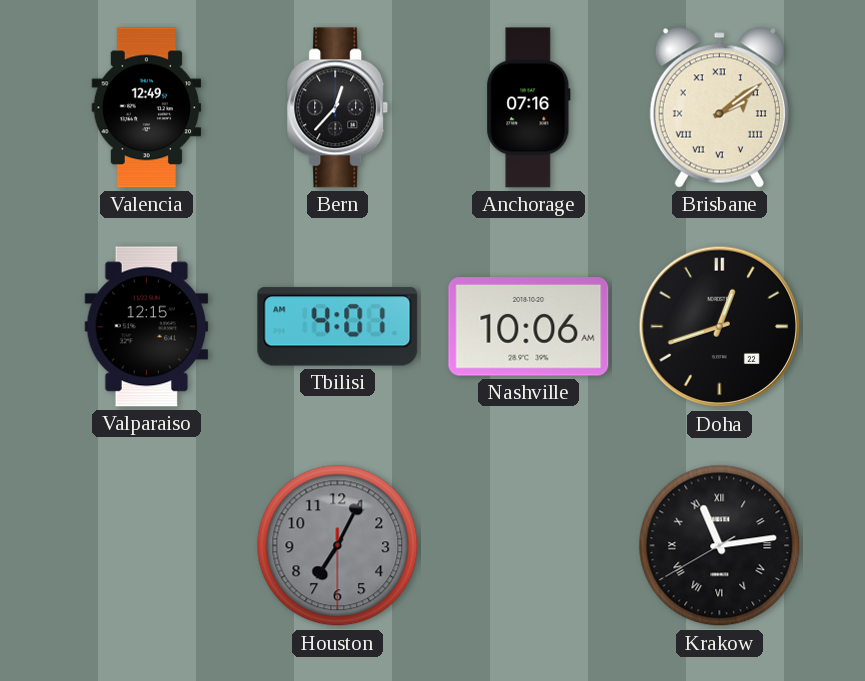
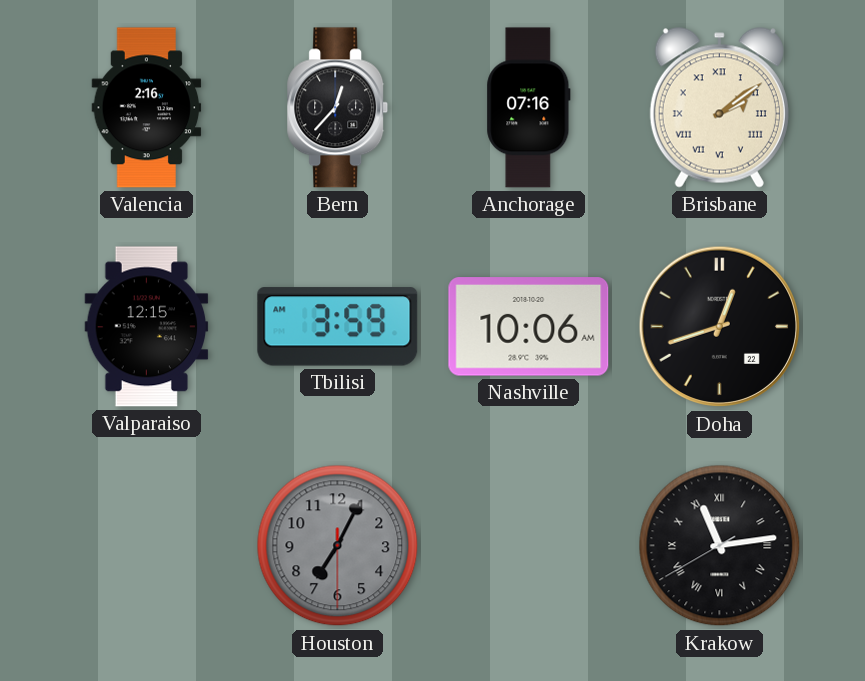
Valencia: 12:49 -> 2:16 (147, 108)
Tbilisi: 4:01 -> 3:59 (338, 327)
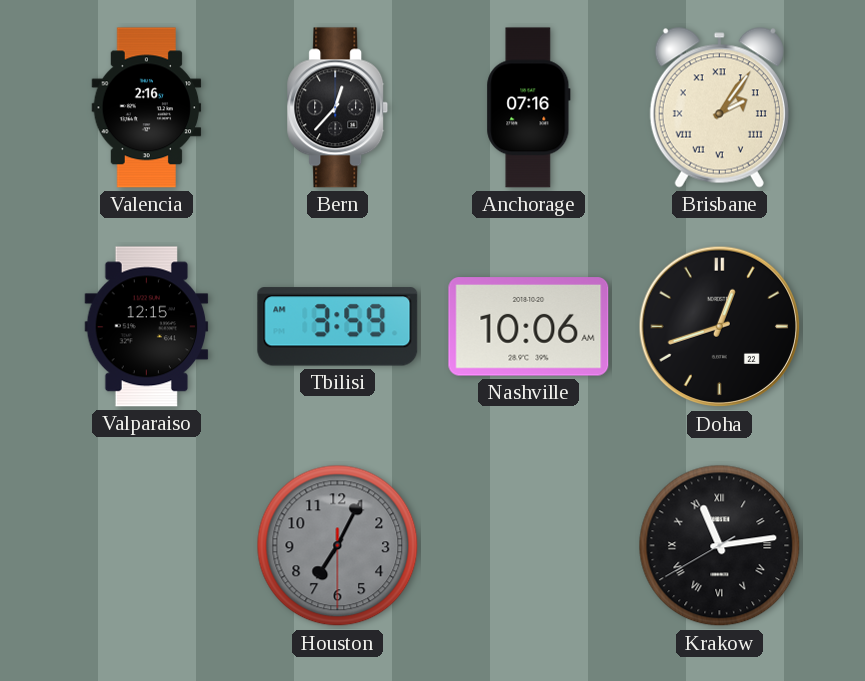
Brisbane: 2:09 -> 2:06 (719, 108)
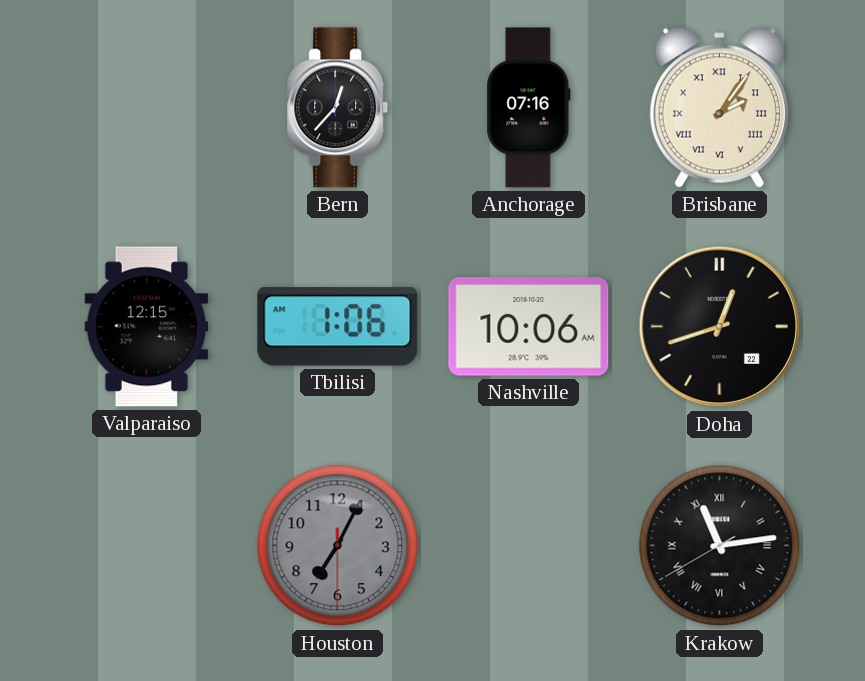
Valencia: 2:16 -> none (147, 108)
Tbilisi: 3:59 -> 1:06 (338, 327)
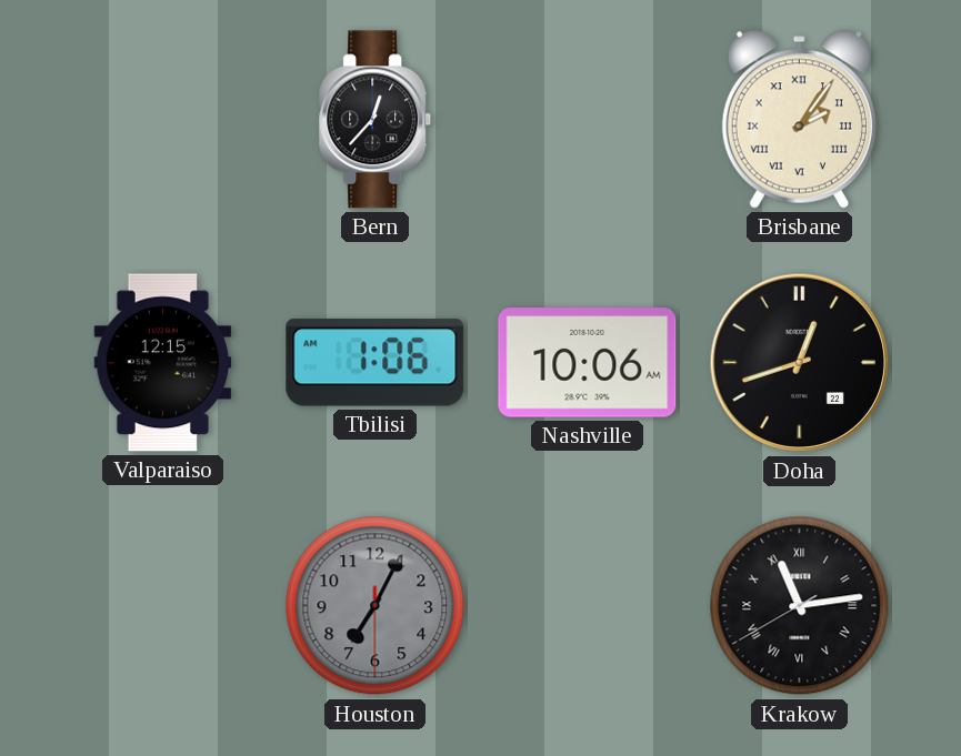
Anchorage: 07:16 -> none (529, 108)
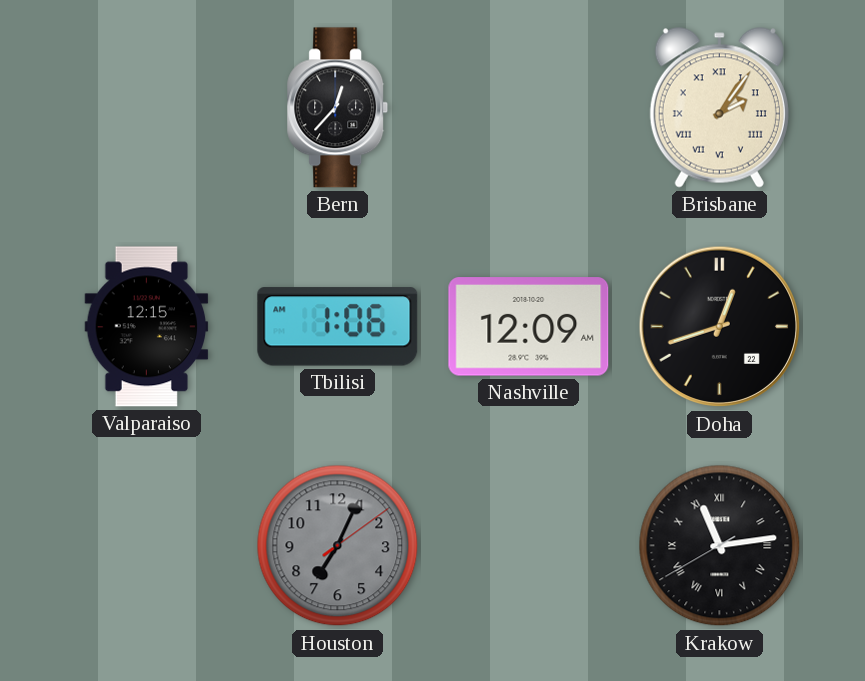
Nashville: 10:06 -> 12:09 (529, 327)
Houston: 7:04:30 -> 7:04:09 (338, 546)
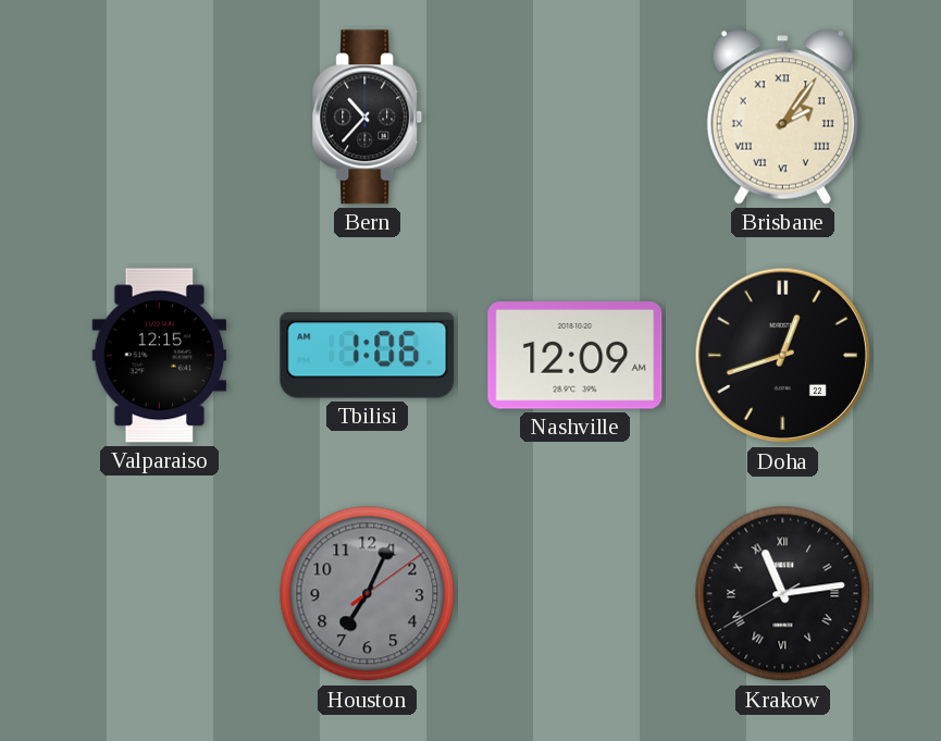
Bern: 12:37 -> 10:37 (368, 118)
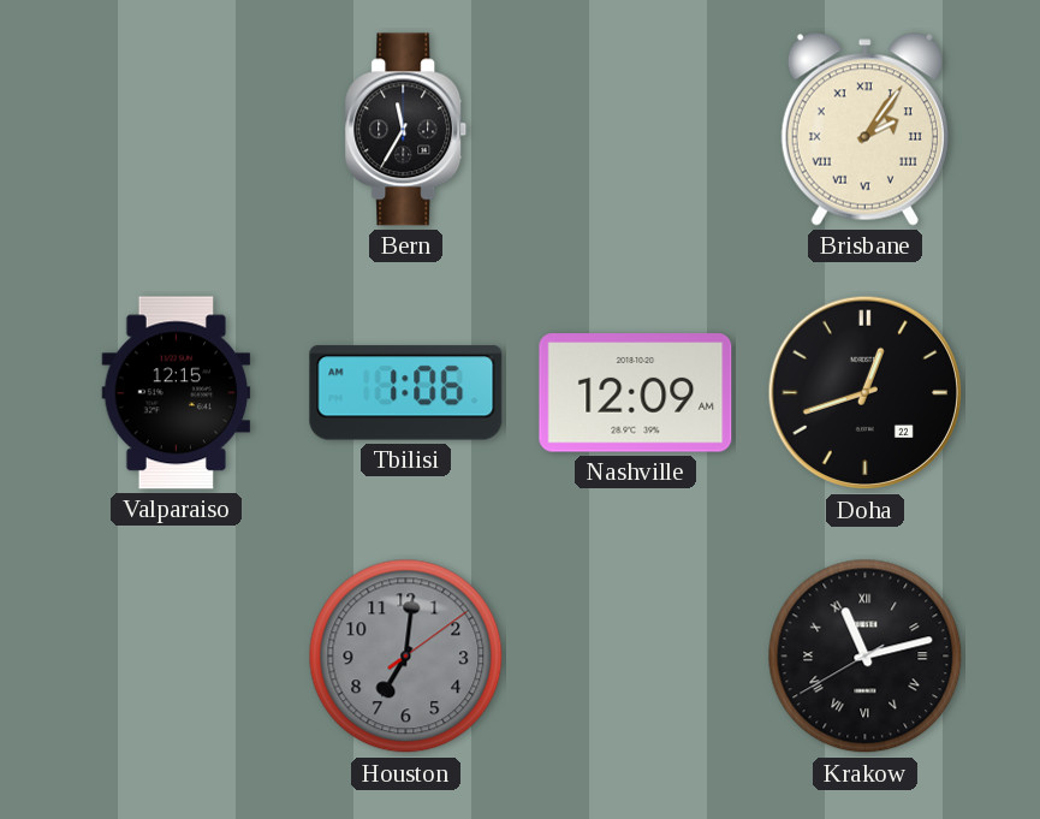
Bern: 10:37 -> 11:35 (406, 130)
Houston: 7:04 -> 7:01 (406, 657)
Krakow: 11:13 -> 11:12 (866, 657)
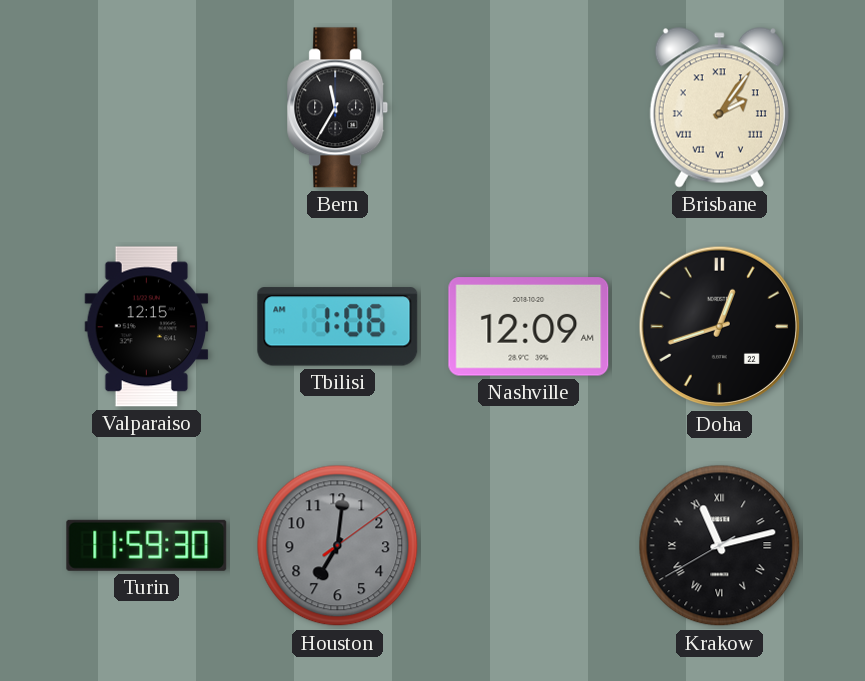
Turin: none -> 11:59 (147, 545)
